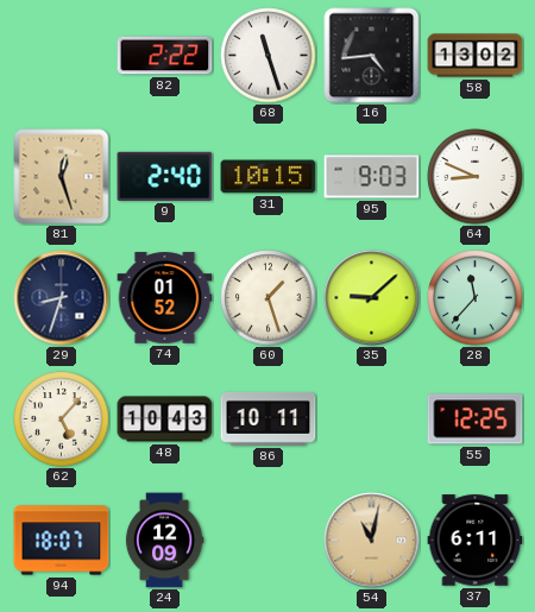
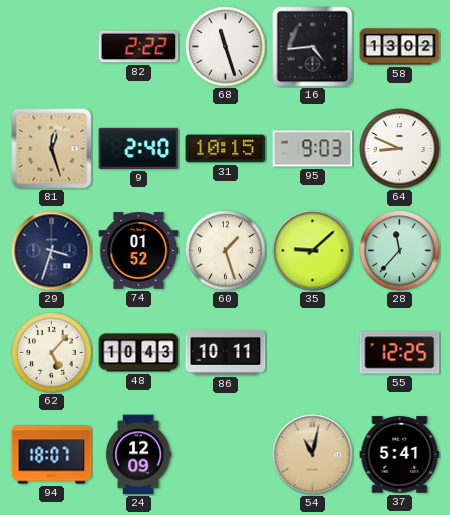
29: 8:33 -> 3:33 (52, 251)
37: 6:11 -> 5:41 (400, 455)
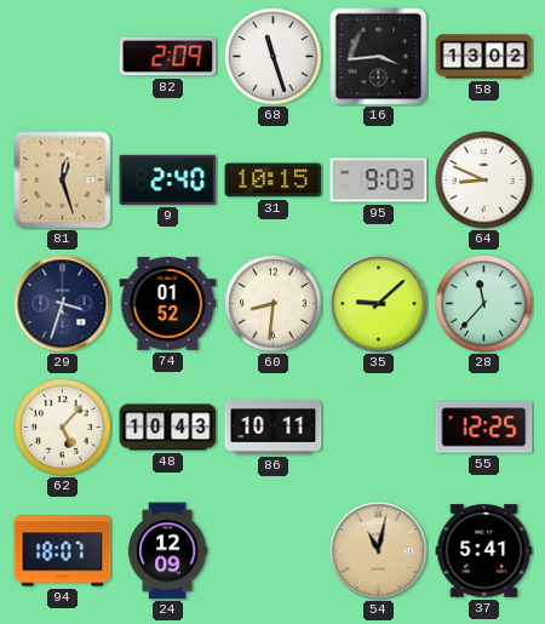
82: 2:22 -> 2:09 (168, 57)
16: 4:44 -> 3:44 (379, 57)
60: 1:27 -> 8:31 (274, 304)
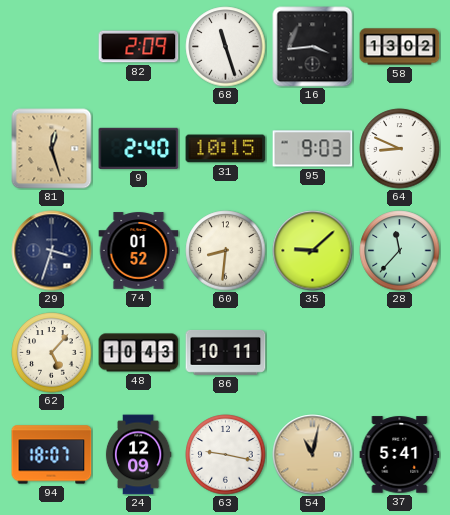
55: 12:25 -> none (484, 428)
63: none -> 9:17 (226, 455)
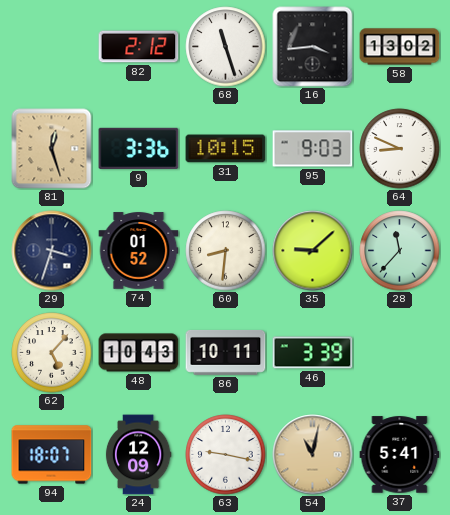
82: 2:09 -> 2:12 (139, 47)
9: 2:40 -> 3:36 (139, 148)
46: none -> 3:39 (313, 353)
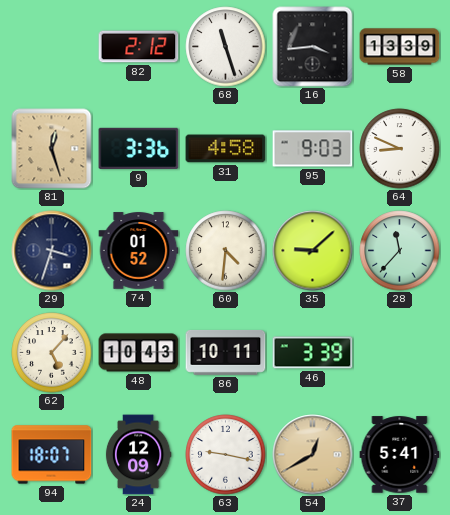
58: 13:02 -> 13:39 (400, 47)
31: 10:15 -> 4:58 (226, 149)
60: 8:31 -> 4:31 (226, 251)
54: 11:02 -> 12:40 (313, 455)
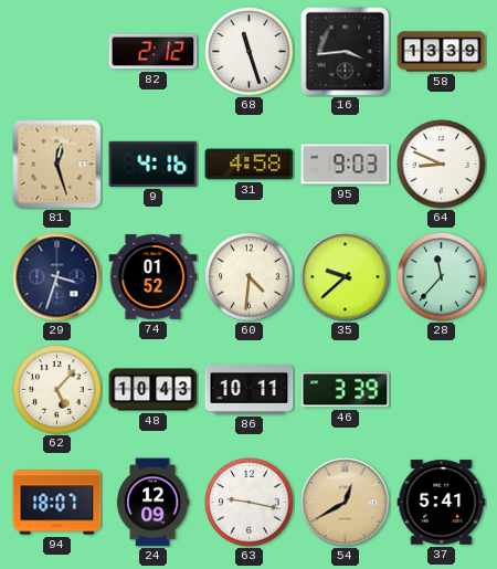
9: 3:36 -> 4:16 (154, 164)
35: 9:08 -> 9:38 (346, 277)
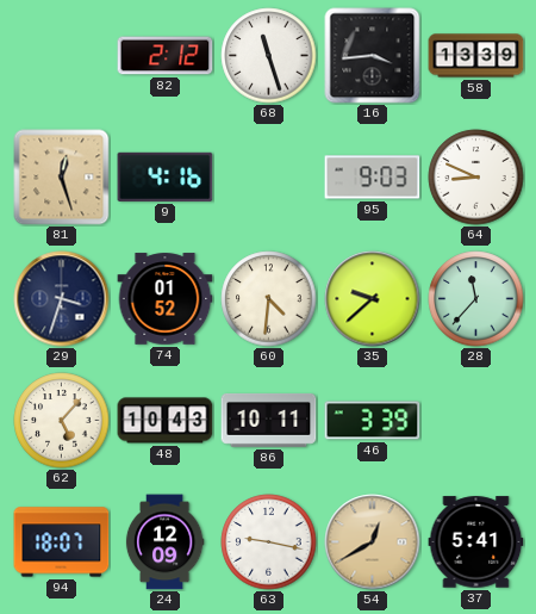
31: 4:58 -> none (250, 165)
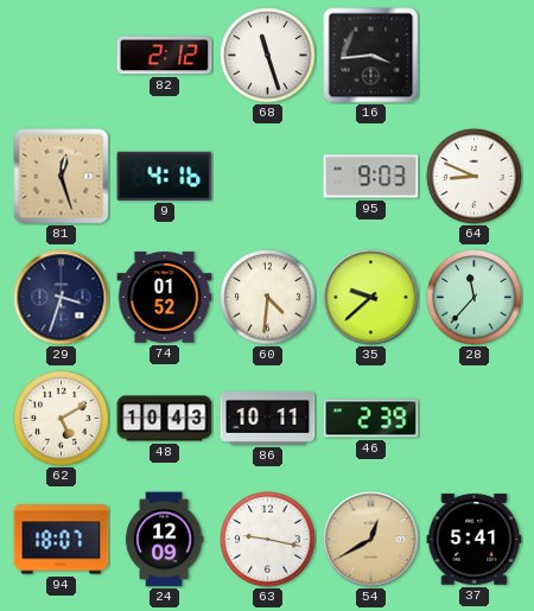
58: 13:39 -> none (476, 56)
62: 5:07 -> 5:10 (62, 419)
46: 3:39 -> 2:39 (371, 419)
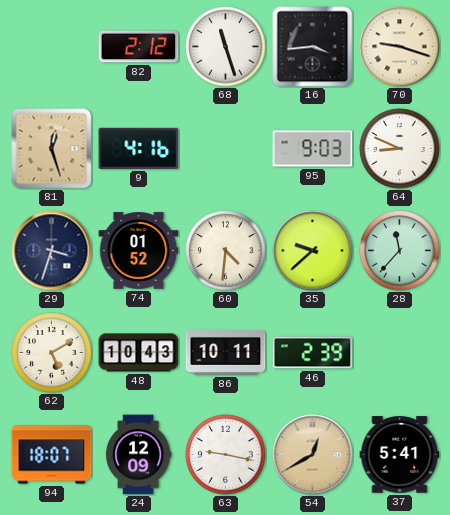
70: none -> 9:18 (400, 47)
